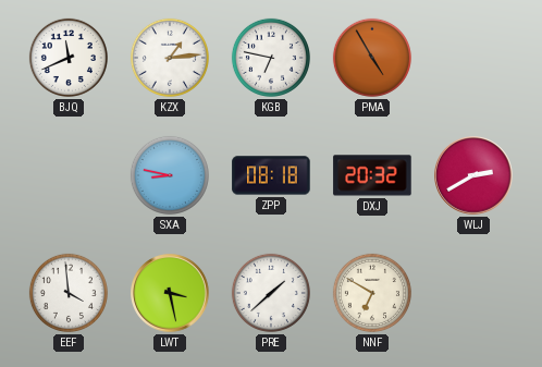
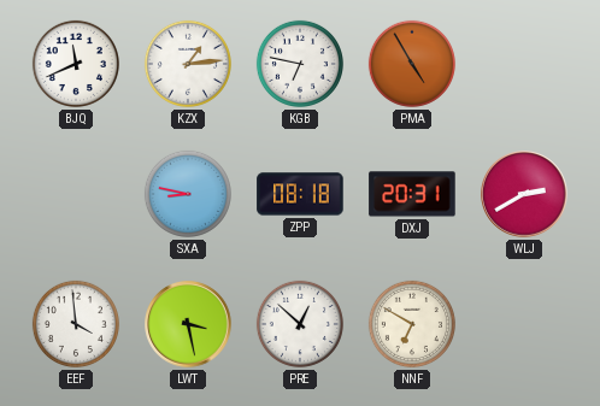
DXJ: 20:32 -> 20:31 (412, 194)
PRE: 1:38 -> 12:52 (300, 324)
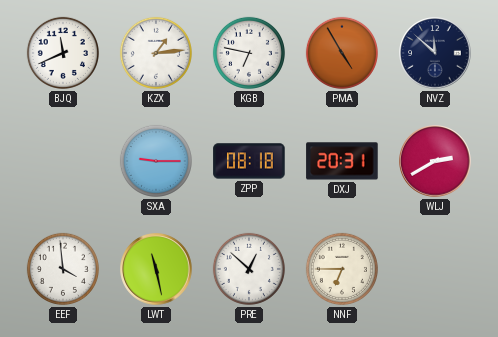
NVZ: none -> 11:52 (435, 53)
SXA: 8:47 -> 9:15 (156, 161)
LWT: 3:28 -> 11:28 (156, 269)
NNF: 6:50 -> 6:45 (342, 269)
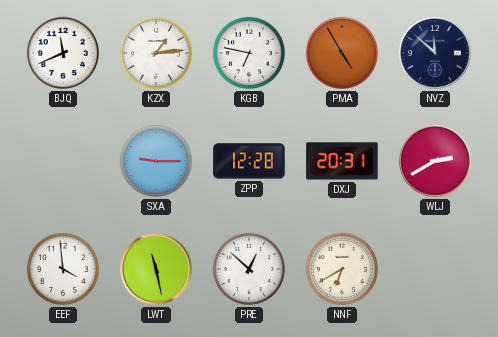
ZPP: 08:18 -> 12:28 (249, 161)
NNF: 6:45 -> 6:40 (342, 269)
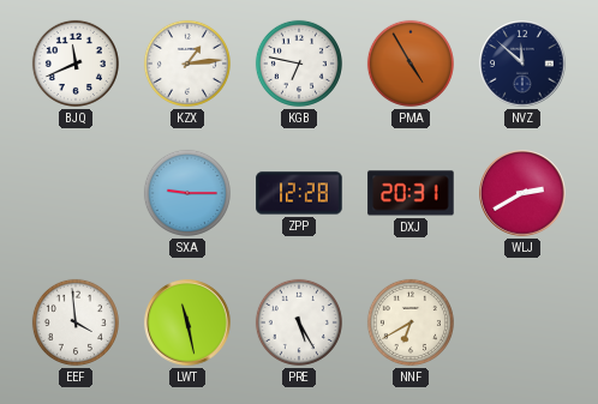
PRE: 12:52 -> 5:25 (299, 322)
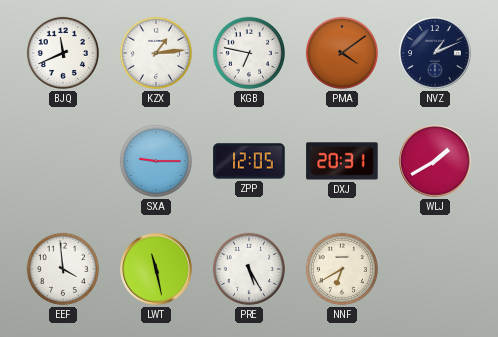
PMA: 4:55 -> 4:09 (342, 53)
NVZ: 11:52 -> 1:11 (435, 53)
ZPP: 12:28 -> 12:05 (249, 161)
WLJ: 2:40 -> 1:40 (435, 161)
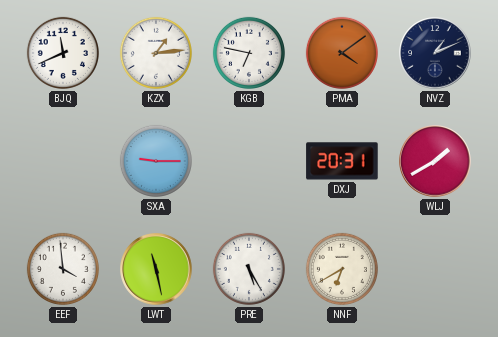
ZPP: 12:05 -> none (249, 161)
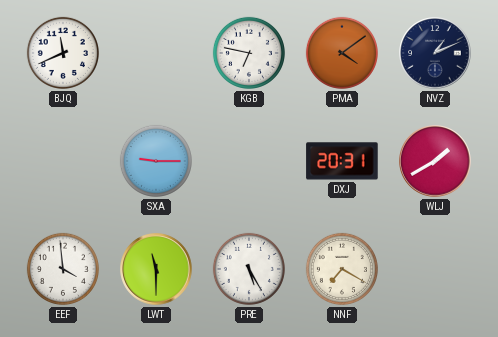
KZX: 1:14 -> none (156, 53)
LWT: 11:28 -> 11:30 (156, 269)
NNF: 6:40 -> 7:20 (342, 269)
